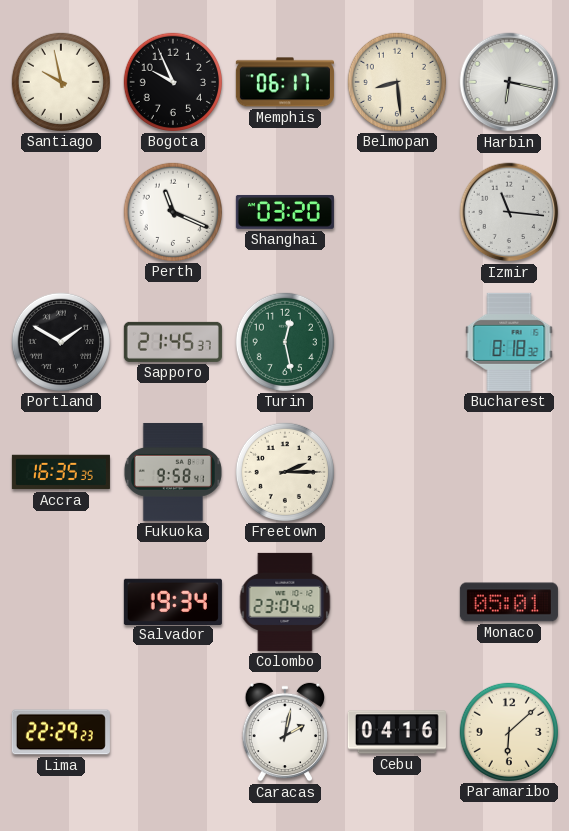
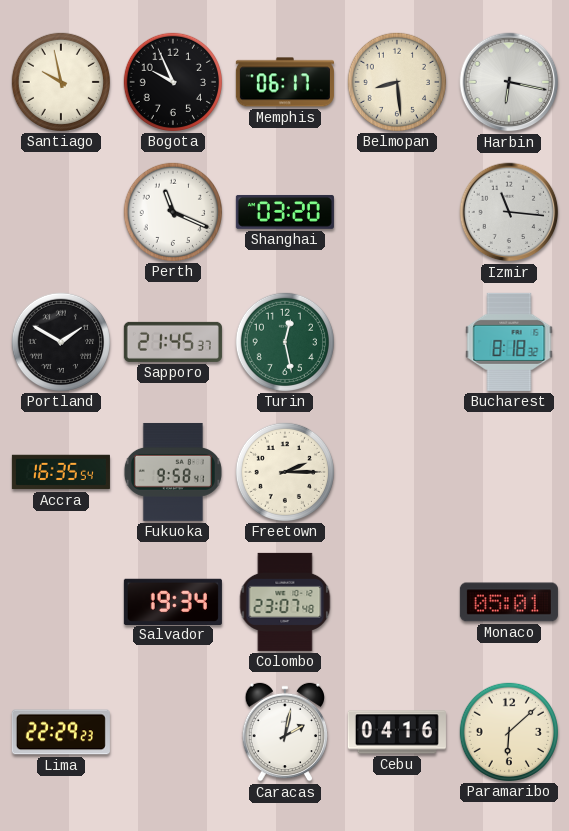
Accra: 16:35:35 -> 16:35:54 (61, 472)
Colombo: 23:04 -> 23:07 (285, 602)
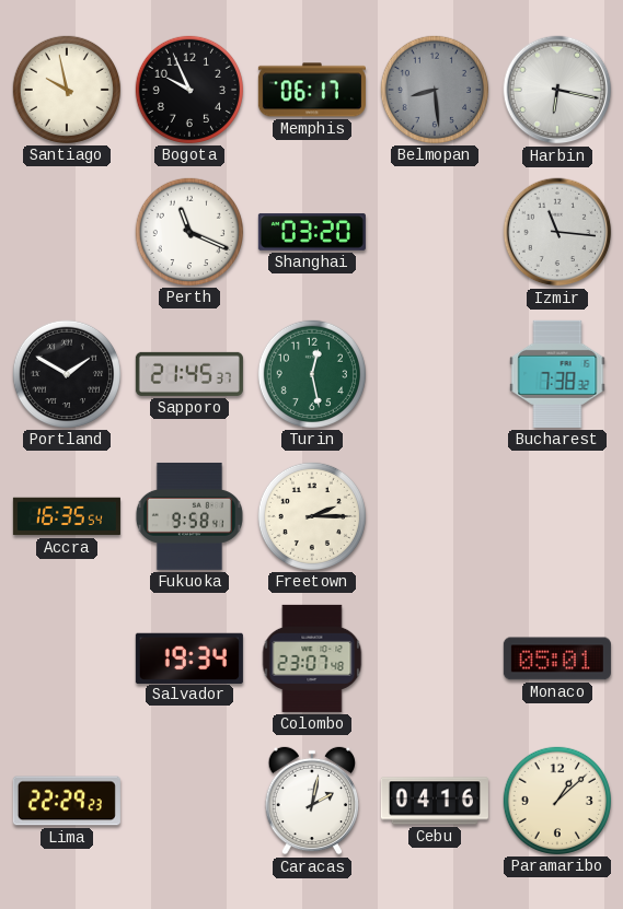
Belmopan dial: cream -> grey (435, 90)
Bucharest: 8:18 -> 7:38 (557, 374)
Paramaribo: 6:08 -> 1:08 (557, 801)
